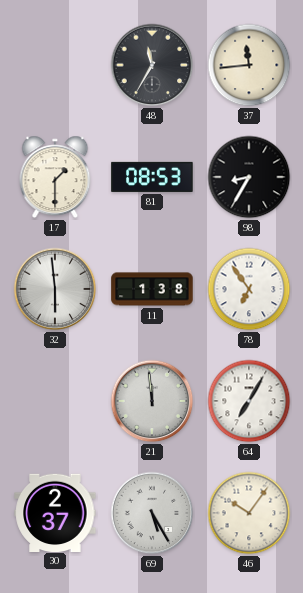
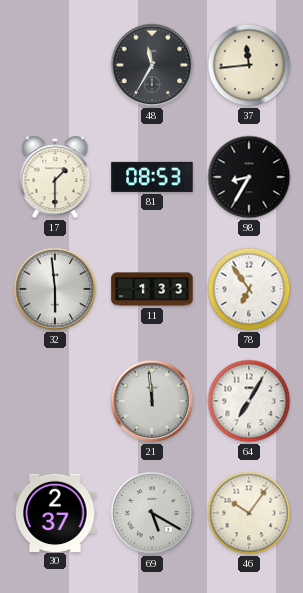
11: 1:38 -> 1:33 (152, 289)
69: 5:25 -> 5:20 (152, 513)
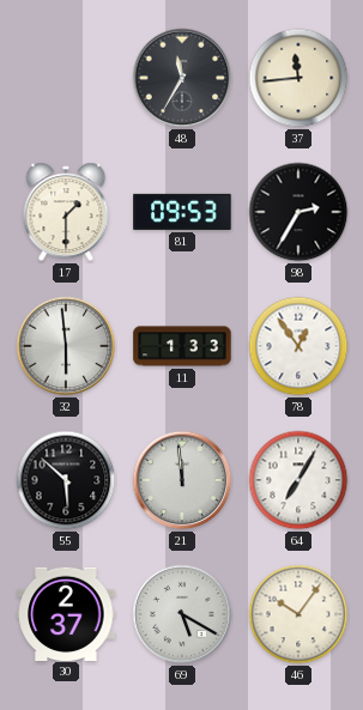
81: 08:53 -> 09:53 (182, 212)
98: 8:35 -> 2:35 (298, 212)
78: 6:54 -> 12:54 (298, 346)
55: none -> 5:52 (66, 480)
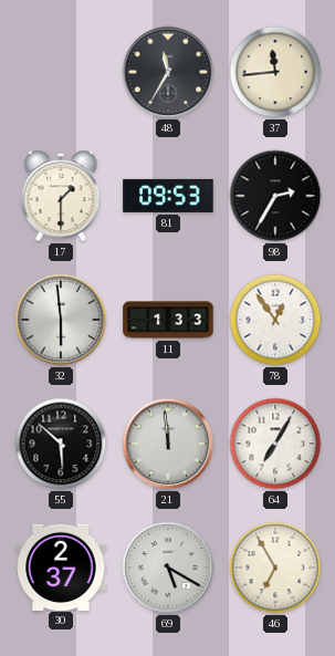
46: 10:06 -> 6:55 (275, 568)
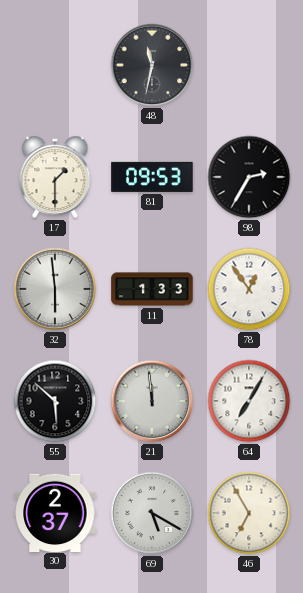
48: 11:35 -> 11:32 (152, 65)
37: 11:44 -> none (275, 72)
